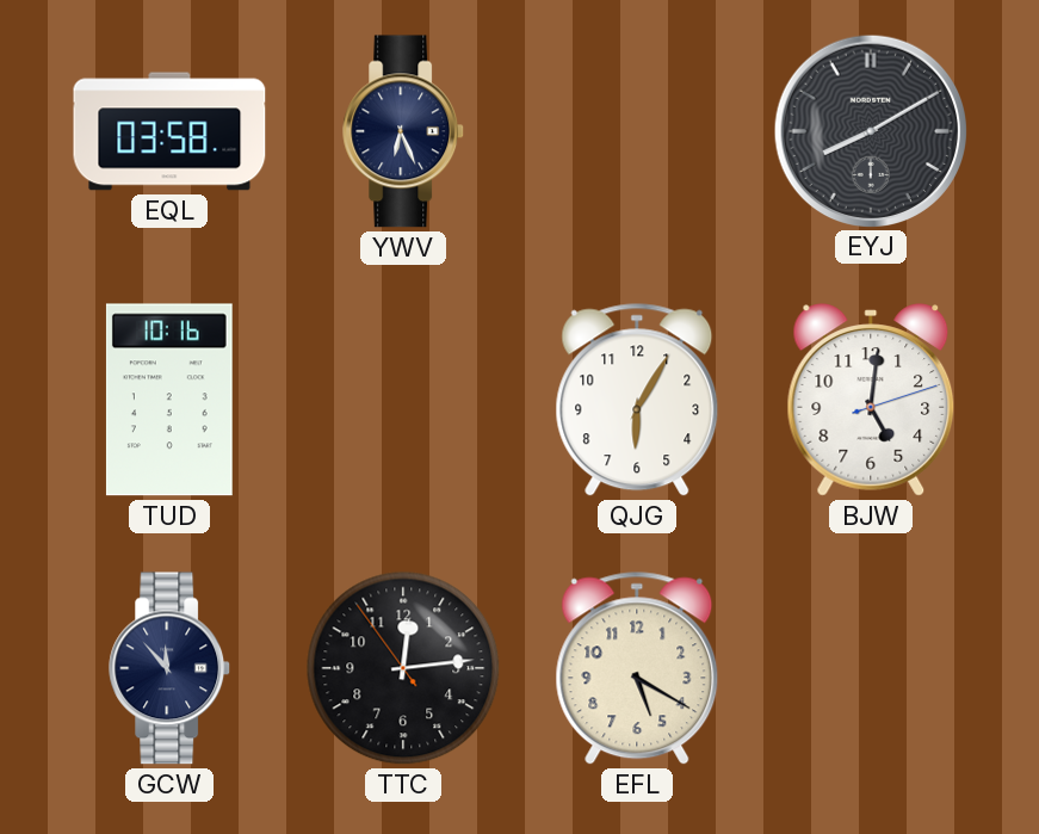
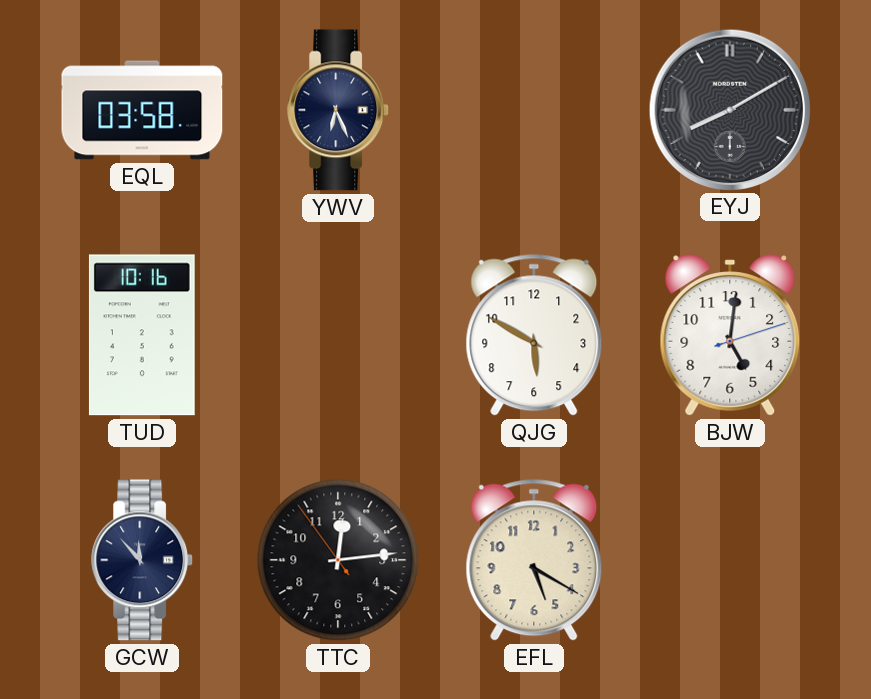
QJG: 6:05 -> 5:50 (534, 335)
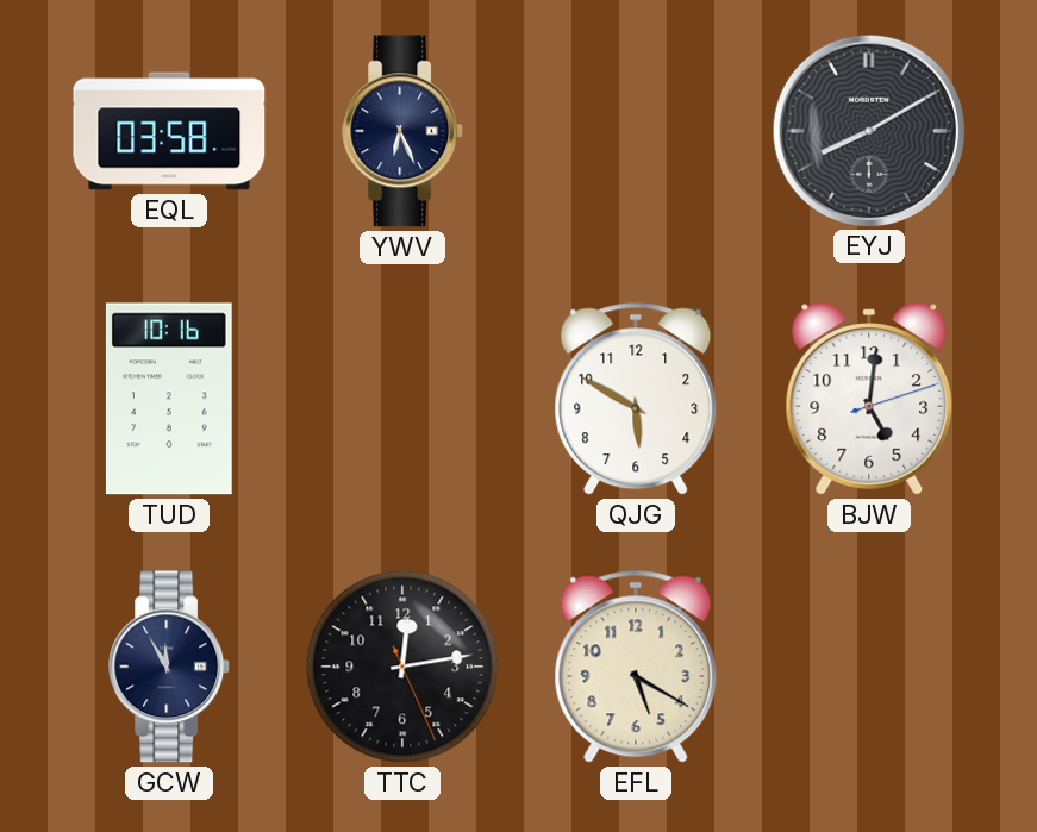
GCW: 11:53 -> 11:55 (170, 667)
TTC: 12:13:54 -> 12:13:26 (402, 667)
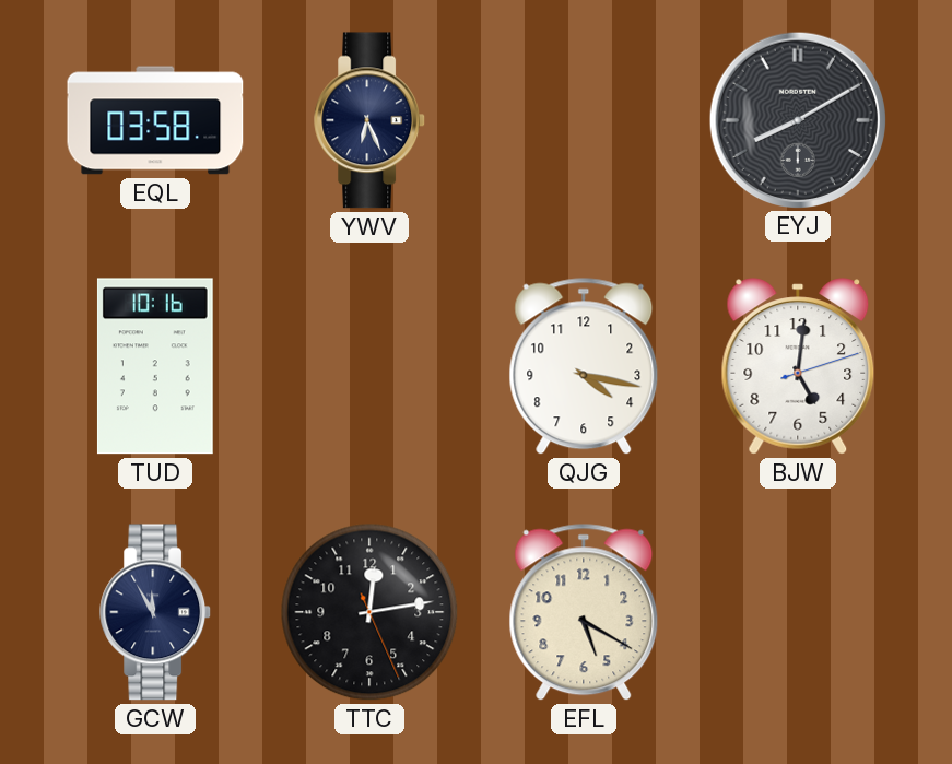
QJG: 5:50 -> 4:17 (584, 366)
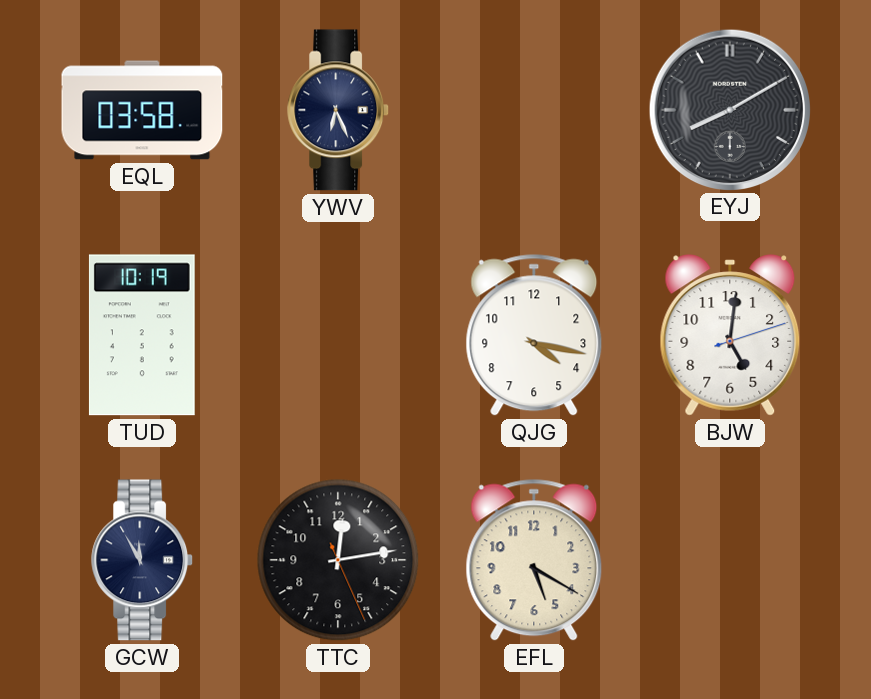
TUD: 10:16 -> 10:19 (142, 335)
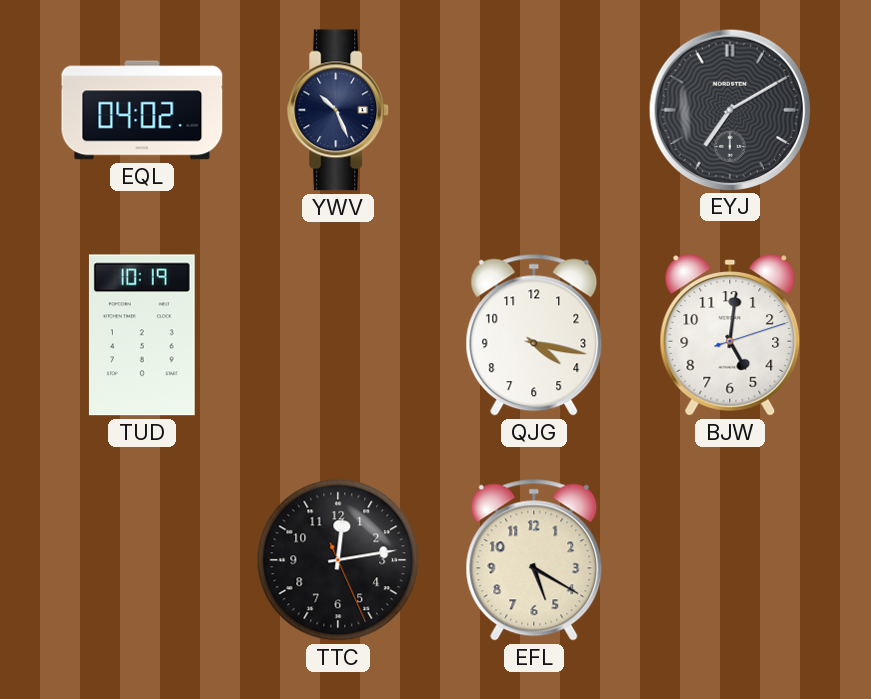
EQL: 03:58 -> 04:02 (142, 110)
YWV: 6:26 -> 10:26 (339, 110)
EYJ: 8:10 -> 7:10 (729, 109)
GCW: 11:55 -> none (143, 560)
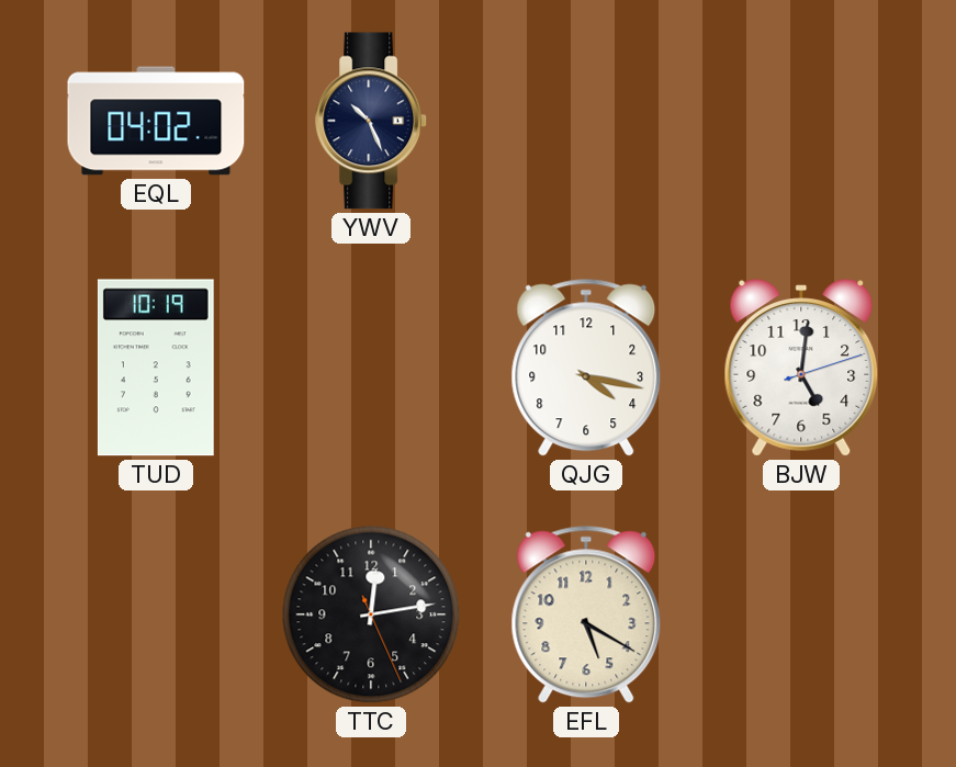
EYJ: 7:10 -> none (729, 109)
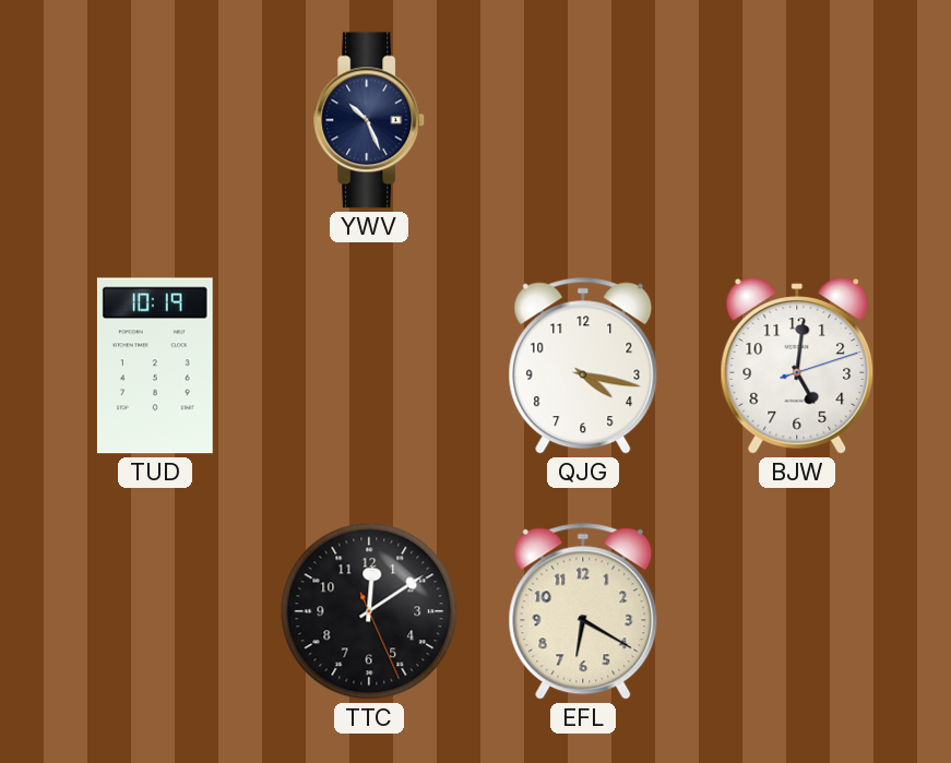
EQL: 04:02 -> none (156, 121)
TTC: 12:13 -> 12:09 (369, 611)
EFL: 5:20 -> 6:20 (583, 611)
